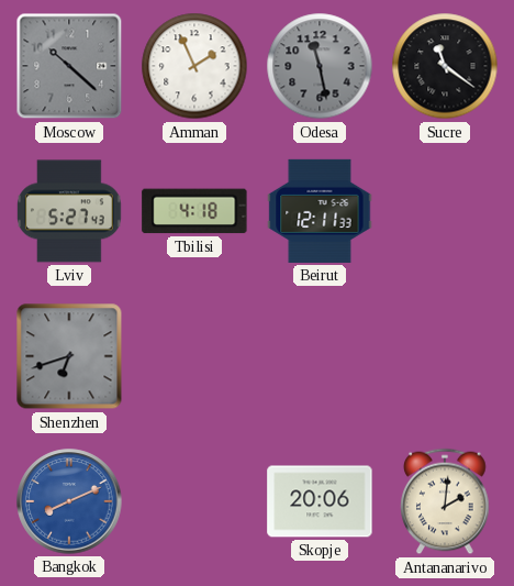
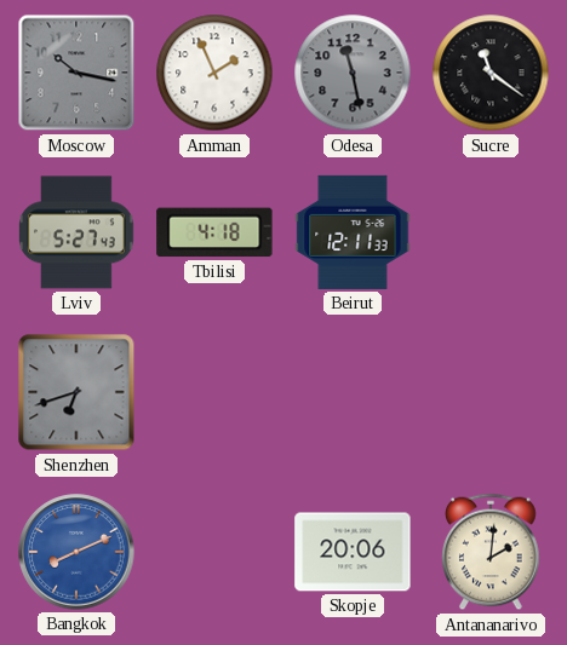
Moscow: 10:22 -> 10:17 (76, 73)
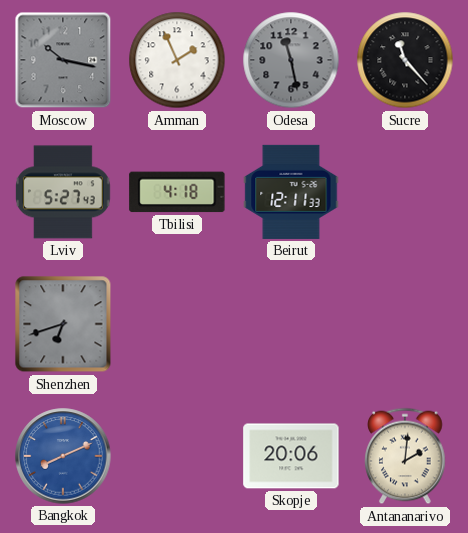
Sucre: 11:21 -> 11:23 (405, 60)
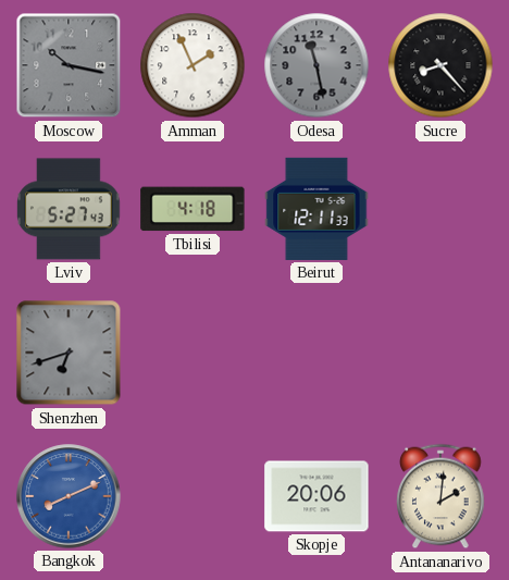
Sucre: 11:23 -> 8:23 (440, 65)
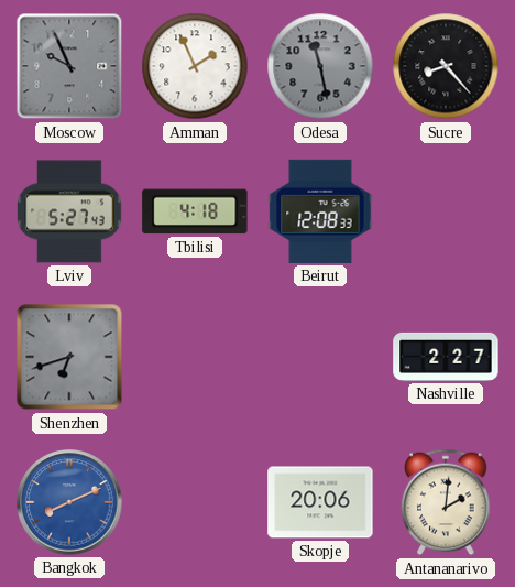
Moscow: 10:17 -> 9:56 (69, 66)
Beirut: 12:11 -> 12:08 (320, 211)
Nashville: none -> 2:27 (446, 357)
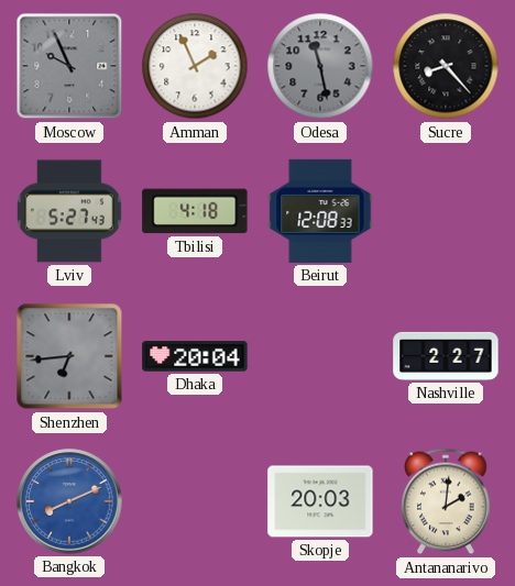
Shenzhen: 6:42 -> 6:44 (69, 356)
Dhaka: none -> 20:04 (195, 356)
Skopje: 20:06 -> 20:03 (320, 501)
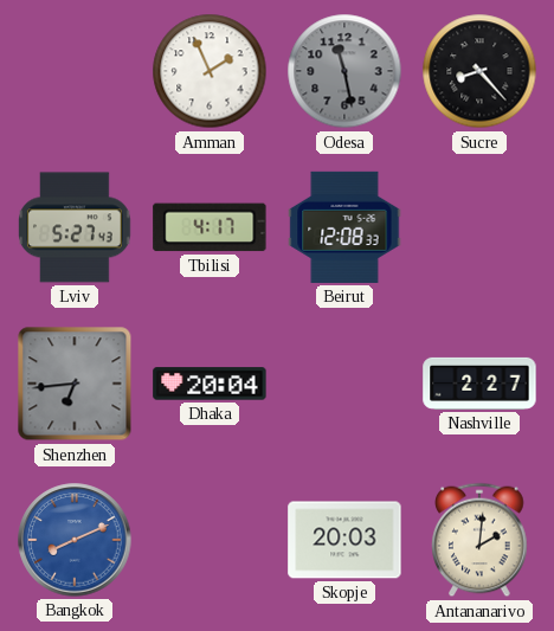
Moscow: 9:56 -> none (69, 66)
Tbilisi: 4:18 -> 4:17 (210, 227)
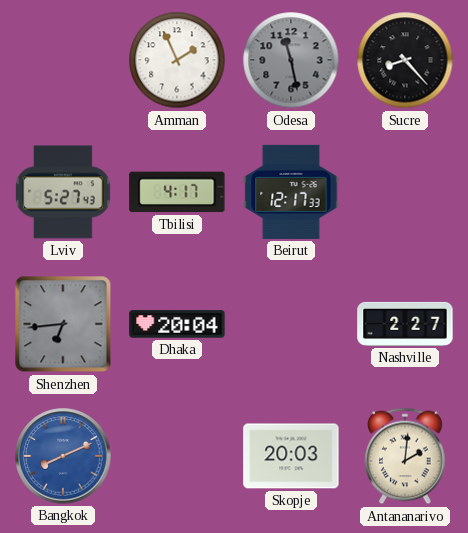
Beirut: 12:08 -> 12:17 (291, 192)
